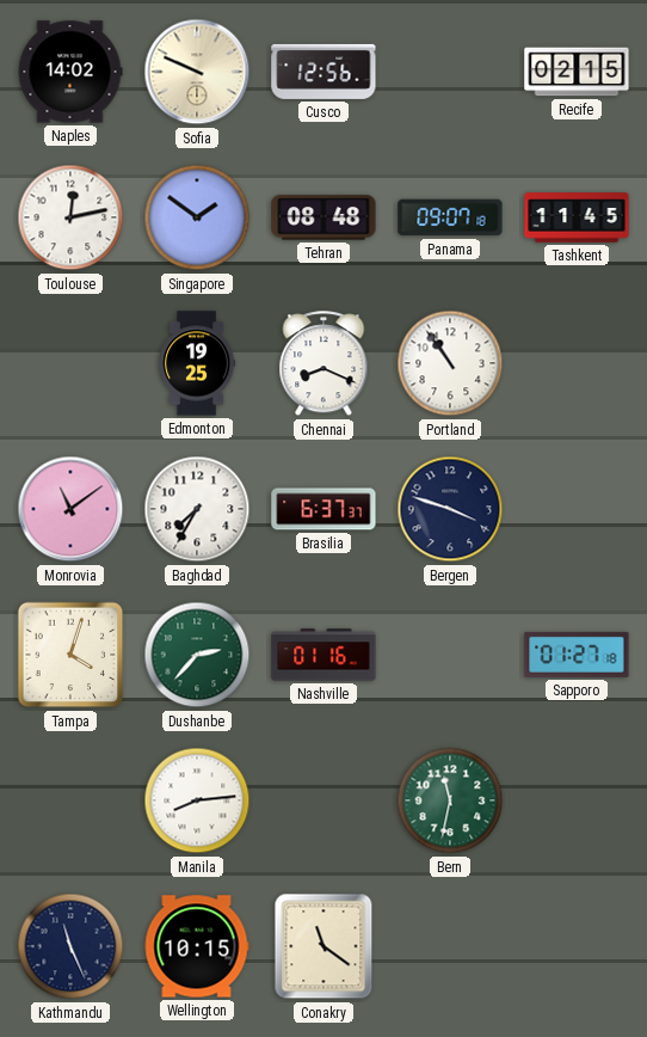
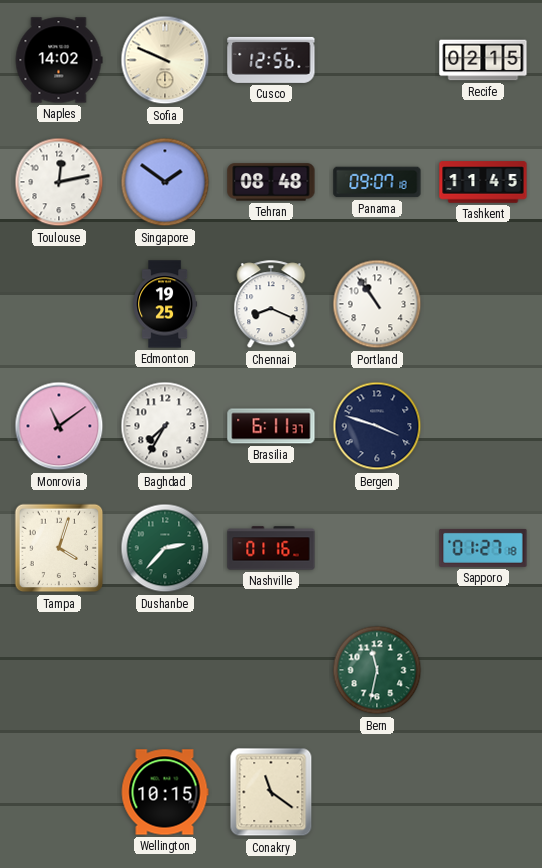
Brasilia: 6:37 -> 6:11 (271, 426)
Manila: 8:14 -> none (197, 800)
Kathmandu: 11:26 -> none (70, 946)
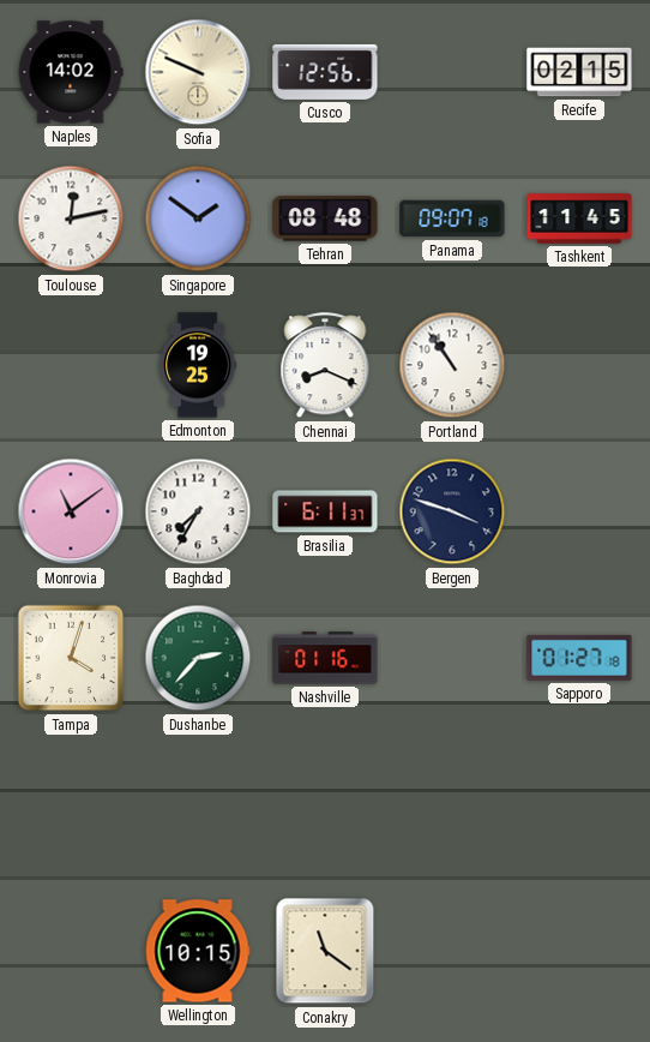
Bern: 11:32 -> none (377, 670)
